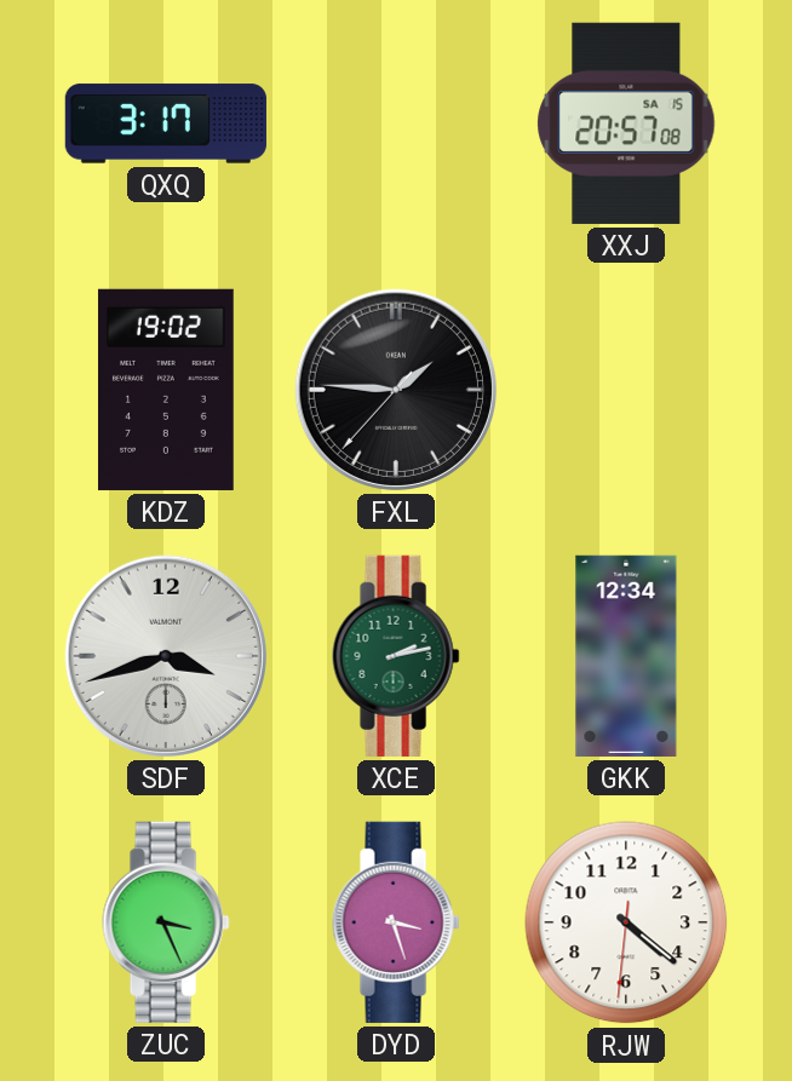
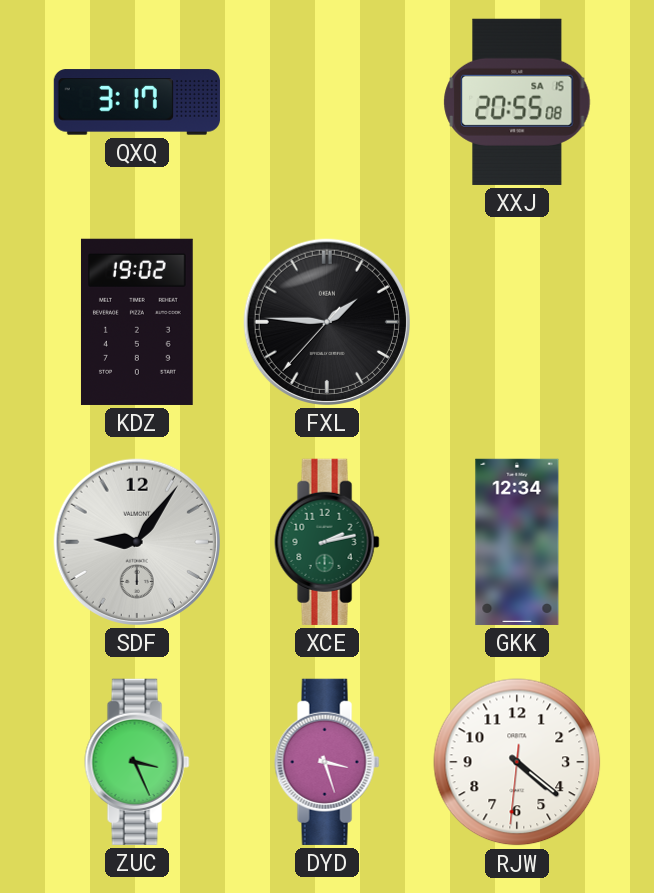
XXJ: 20:57 -> 20:55 (517, 102)
SDF: 3:42 -> 9:06 (137, 542)
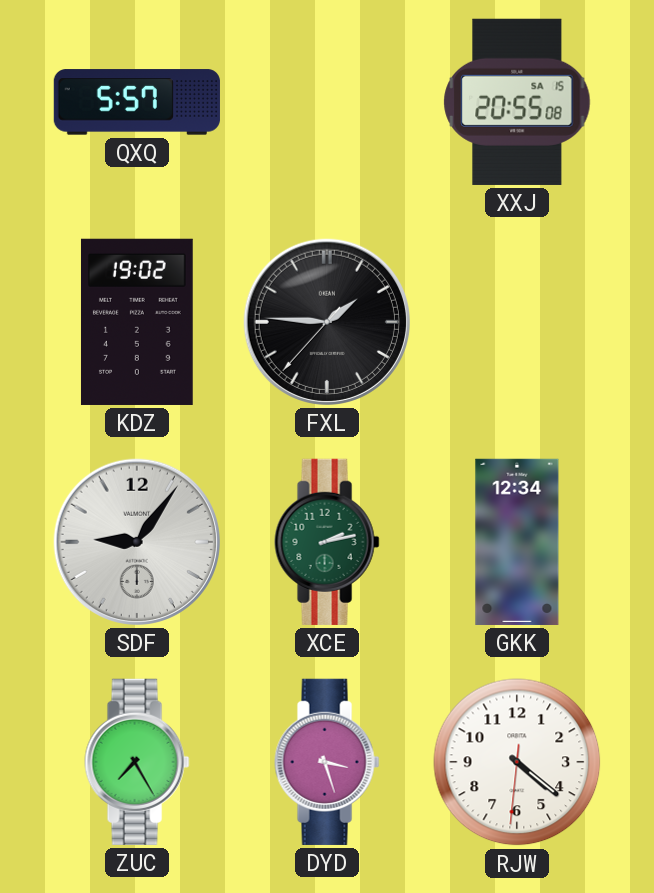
QXQ: 3:17 -> 5:57 (137, 102)
ZUC: 3:26 -> 7:25 (137, 762)
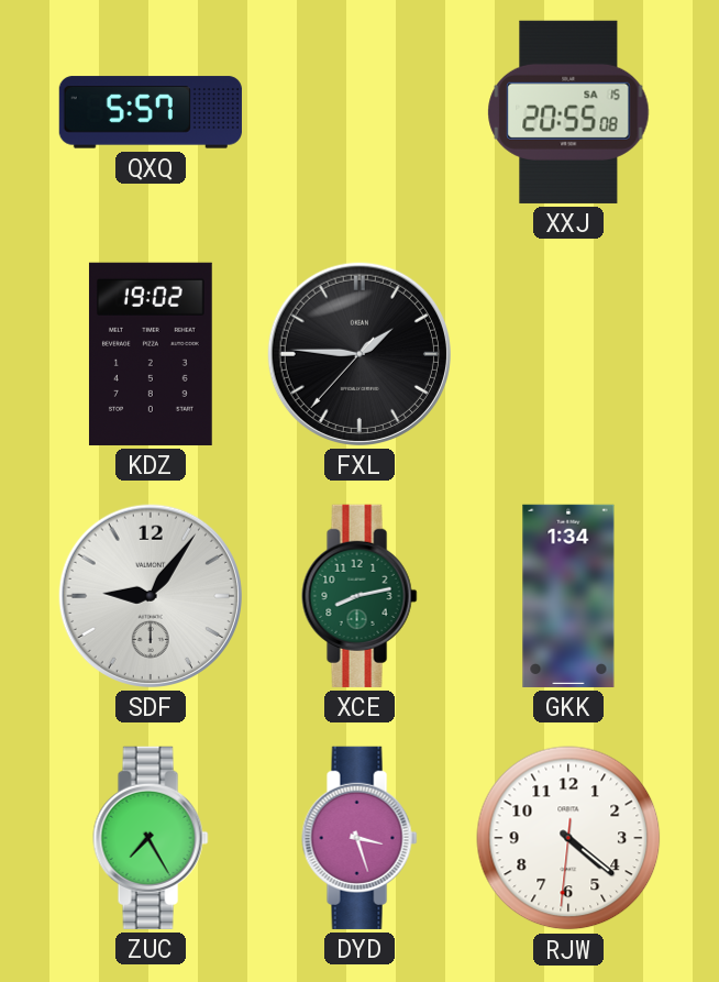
XCE: 2:13 -> 8:13 (360, 596)
GKK: 12:34 -> 1:34 (568, 596)
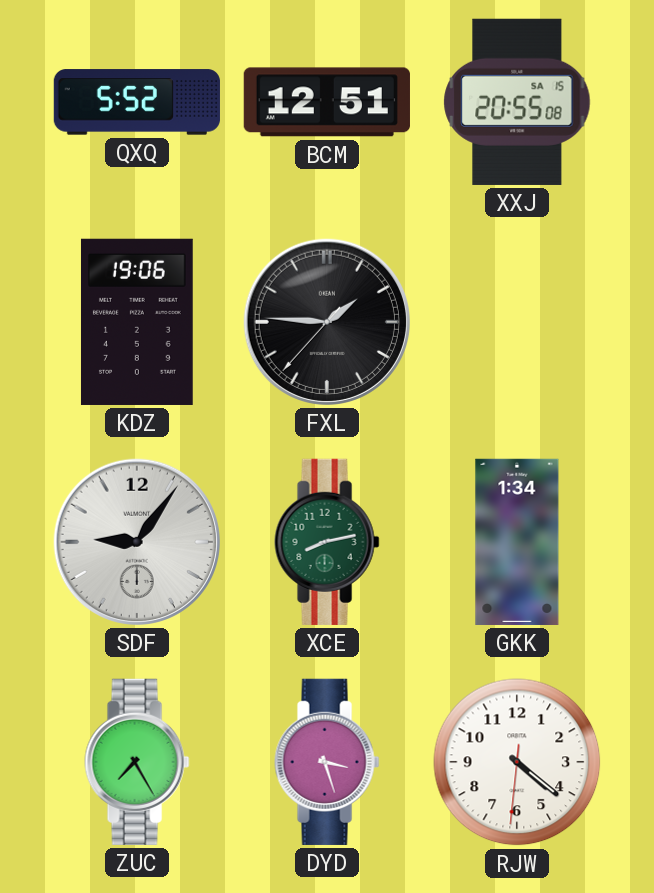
QXQ: 5:57 -> 5:52 (137, 102)
BCM: none -> 12:51 (327, 102)
KDZ: 19:02 -> 19:06 (137, 322)
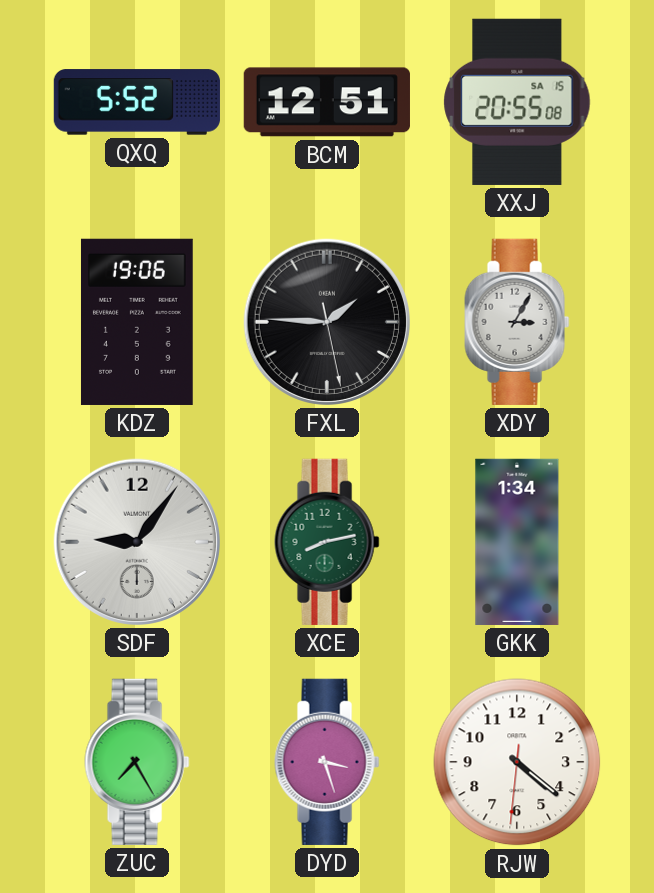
FXL: 1:45:37 -> 1:45:28 (327, 322)
XDY: none -> 3:05 (517, 322)
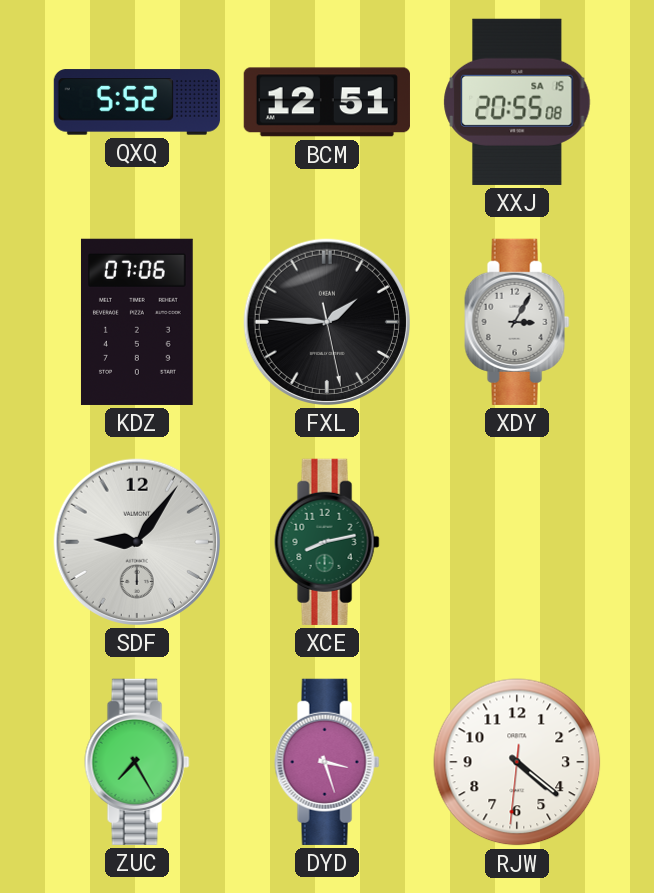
KDZ: 19:06 -> 07:06 (137, 322)
GKK: 1:34 -> none (517, 542)
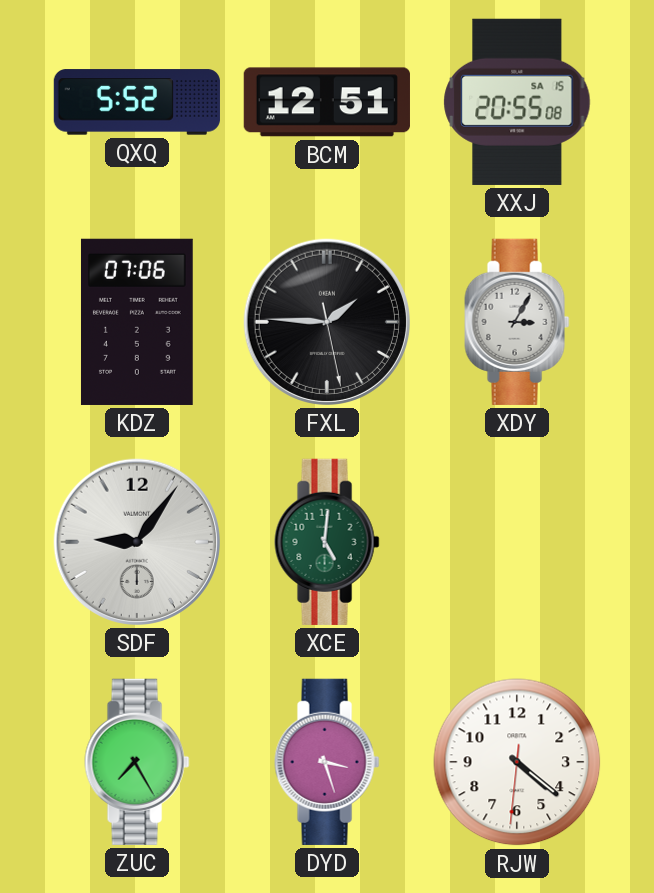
XCE: 8:13 -> 5:01 (327, 542)
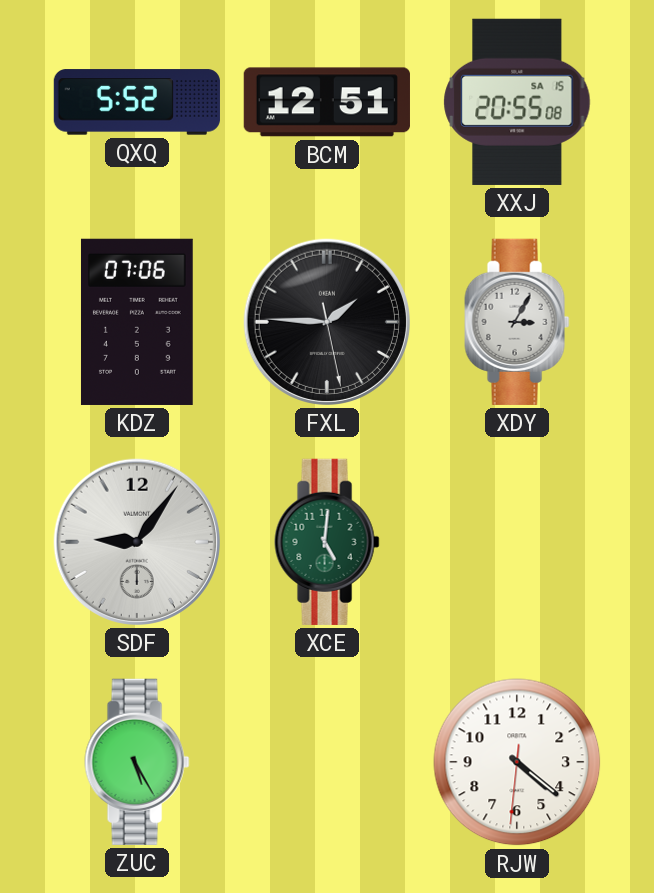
ZUC: 7:25 -> 5:25 (137, 762)
DYD: 3:27 -> none (327, 762)
